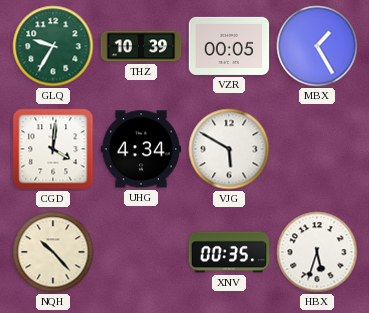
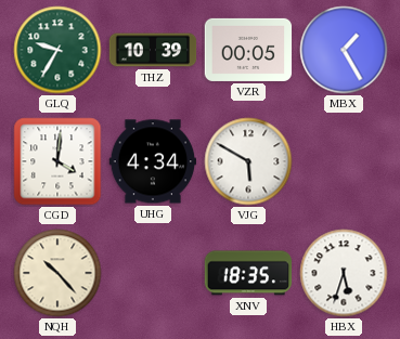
XNV: 00:35 -> 18:35 (248, 273)
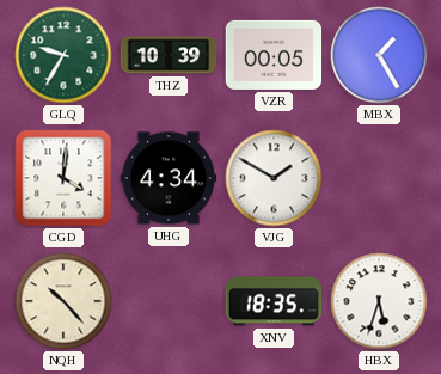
VJG: 5:50 -> 1:50 (274, 178)
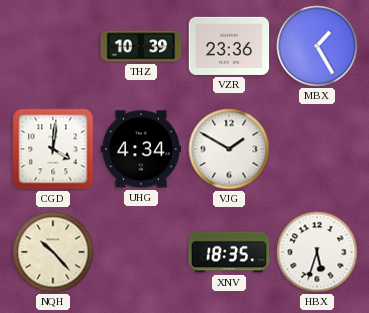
GLQ: 9:35 -> none (63, 55)
VZR: 00:05 -> 23:36 (229, 46)
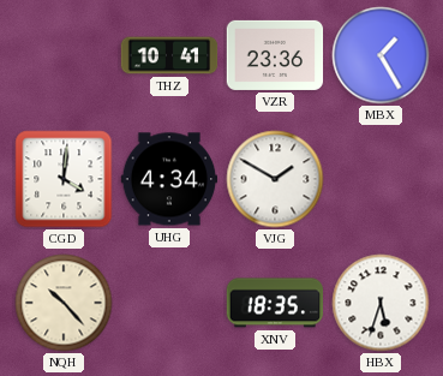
THZ: 10:39 -> 10:41 (169, 55)
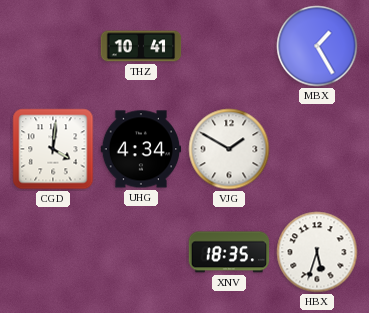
VZR: 23:36 -> none (275, 55)
NQH: 10:23 -> none (64, 303)
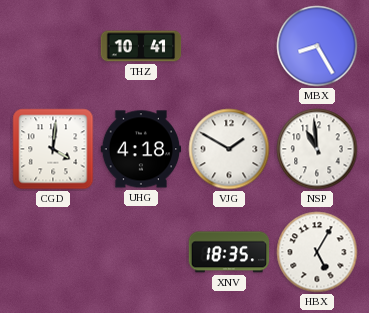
MBX: 1:25 -> 8:25 (317, 46)
UHG: 4:34 -> 4:18 (141, 149)
NSP: none -> 10:59 (317, 149)
HBX: 5:33 -> 5:05 (317, 252)
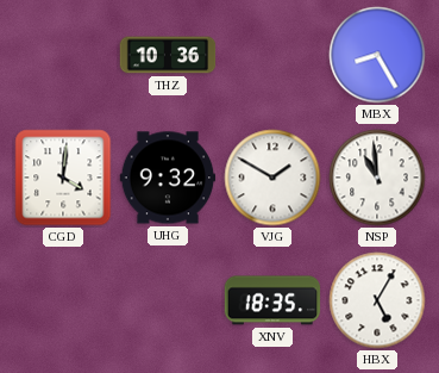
THZ: 10:41 -> 10:36 (168, 55)
UHG: 4:18 -> 9:32 (168, 178)
